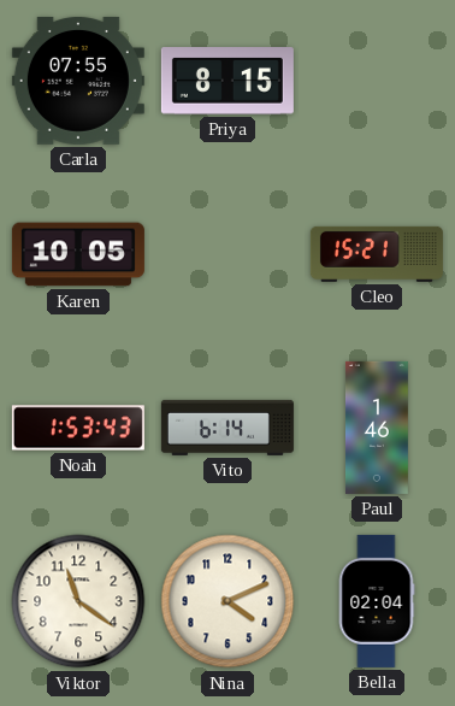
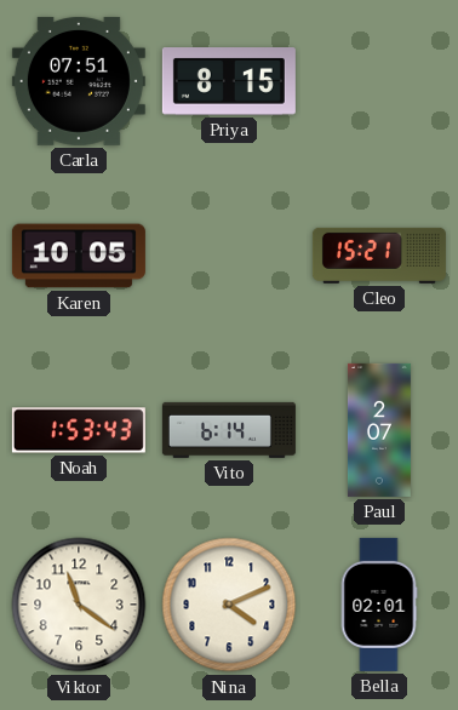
Carla: 07:55 -> 07:51 (79, 81)
Paul: 1:46 -> 2:07 (379, 430)
Bella: 02:04 -> 02:01 (379, 605)
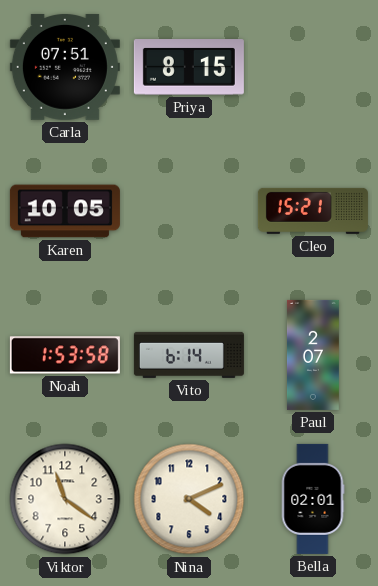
Noah: 1:53:43 -> 1:53:58 (65, 355)
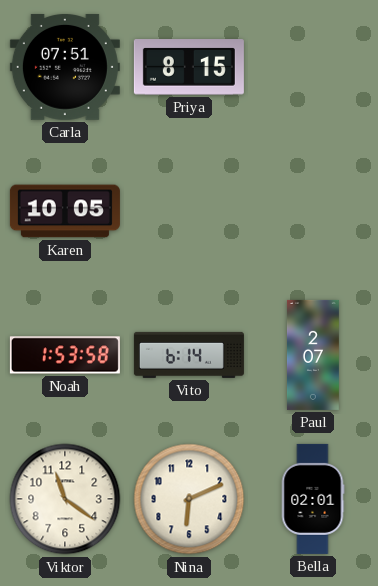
Cleo: 15:21 -> none (313, 211)
Nina: 4:11 -> 6:11 (189, 499)
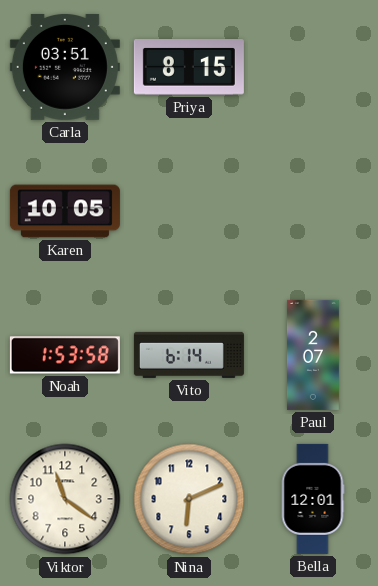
Carla: 07:51 -> 03:51 (65, 67)
Bella: 02:01 -> 12:01 (313, 499)
